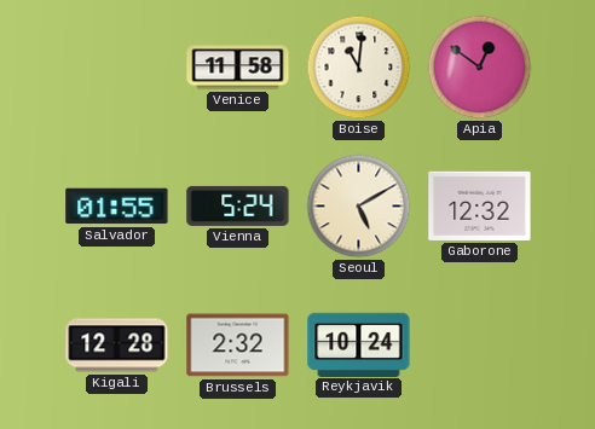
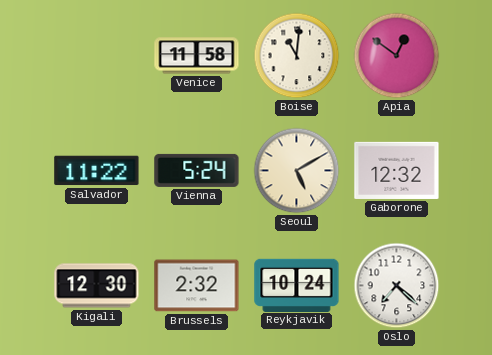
Salvador: 01:55 -> 11:22 (97, 171)
Kigali: 12:28 -> 12:30 (97, 286)
Oslo: none -> 7:22 (397, 286)
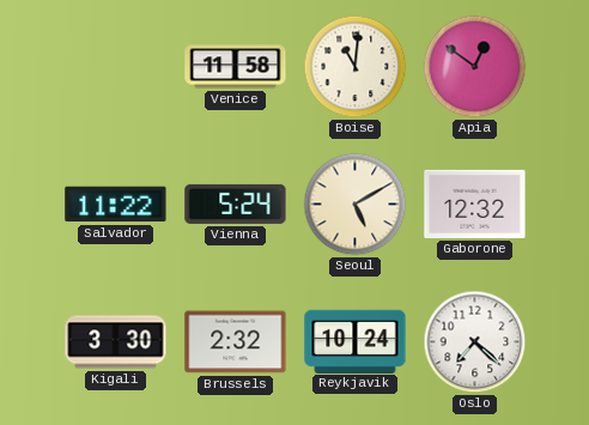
Kigali: 12:30 -> 3:30 (116, 342)
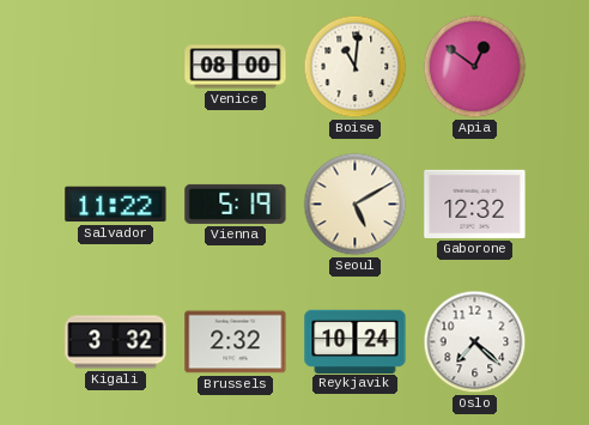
Venice: 11:58 -> 08:00 (236, 67)
Vienna: 5:24 -> 5:19 (236, 204)
Kigali: 3:30 -> 3:32 (116, 342)
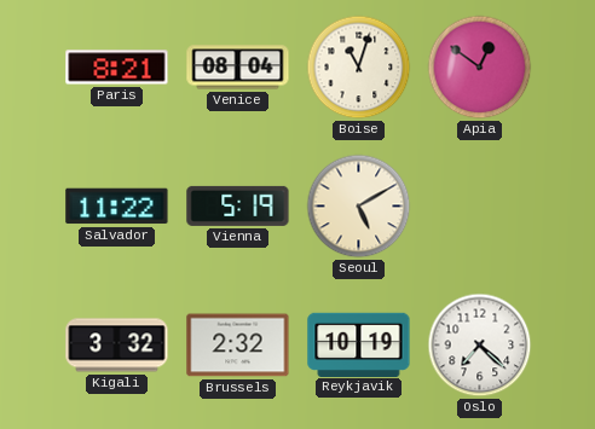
Paris: none -> 8:21 (117, 68)
Venice: 08:00 -> 08:04 (238, 68)
Boise: 11:01 -> 11:03 (359, 68)
Gaborone: 12:32 -> none (475, 204)
Reykjavik: 10:24 -> 10:19 (359, 344)
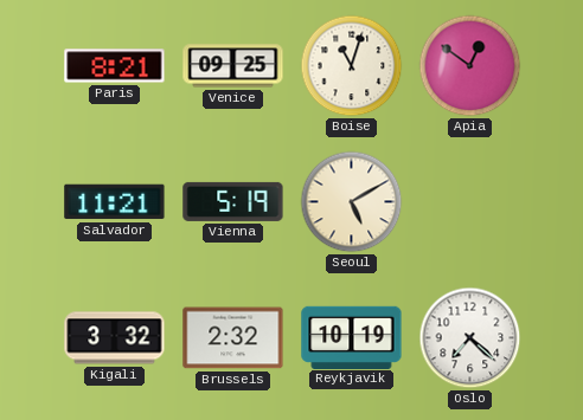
Venice: 08:04 -> 09:25 (233, 66)
Salvador: 11:22 -> 11:21 (115, 202)
